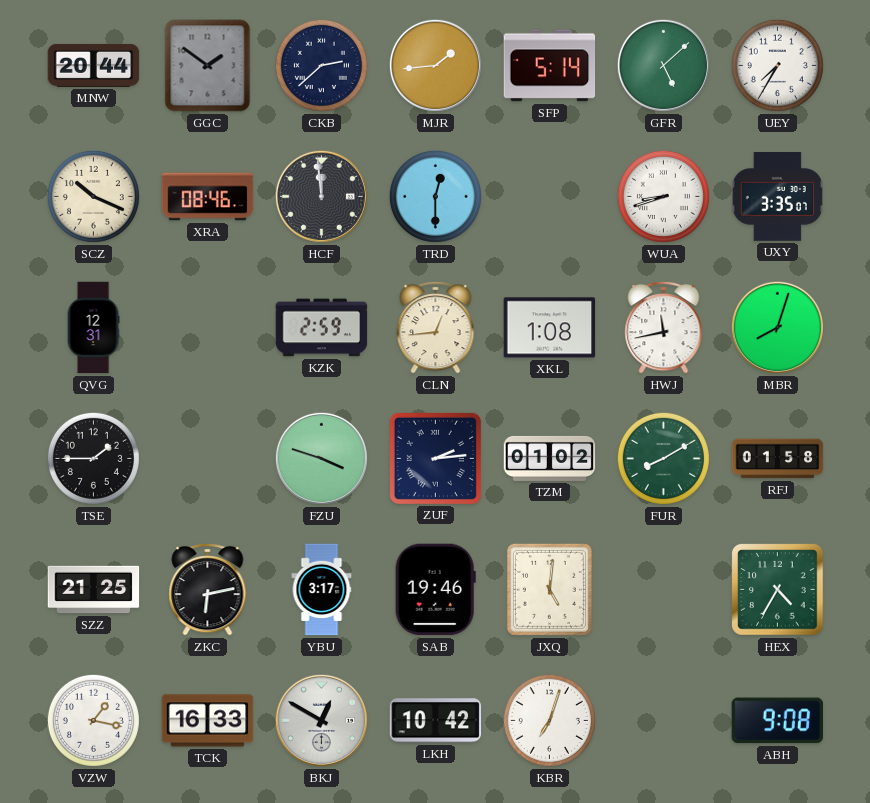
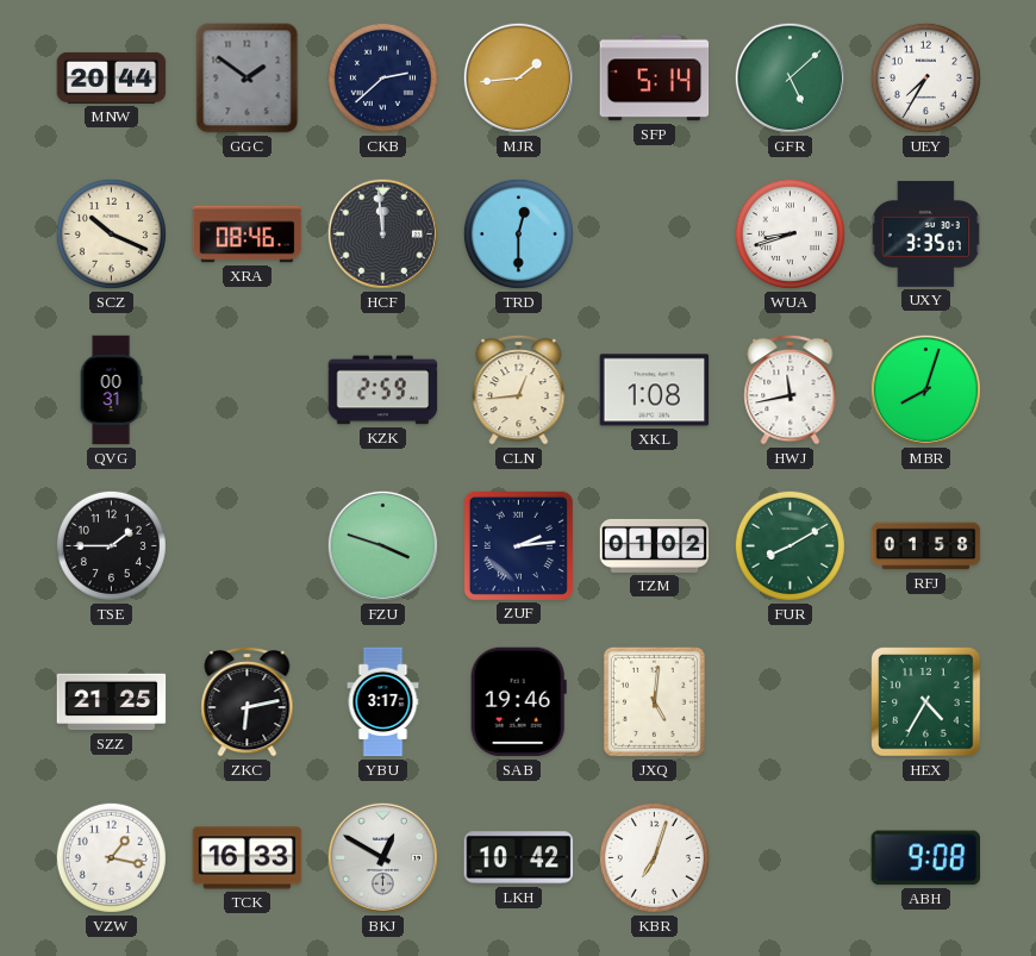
QVG: 12:31 -> 00:31 (111, 390)
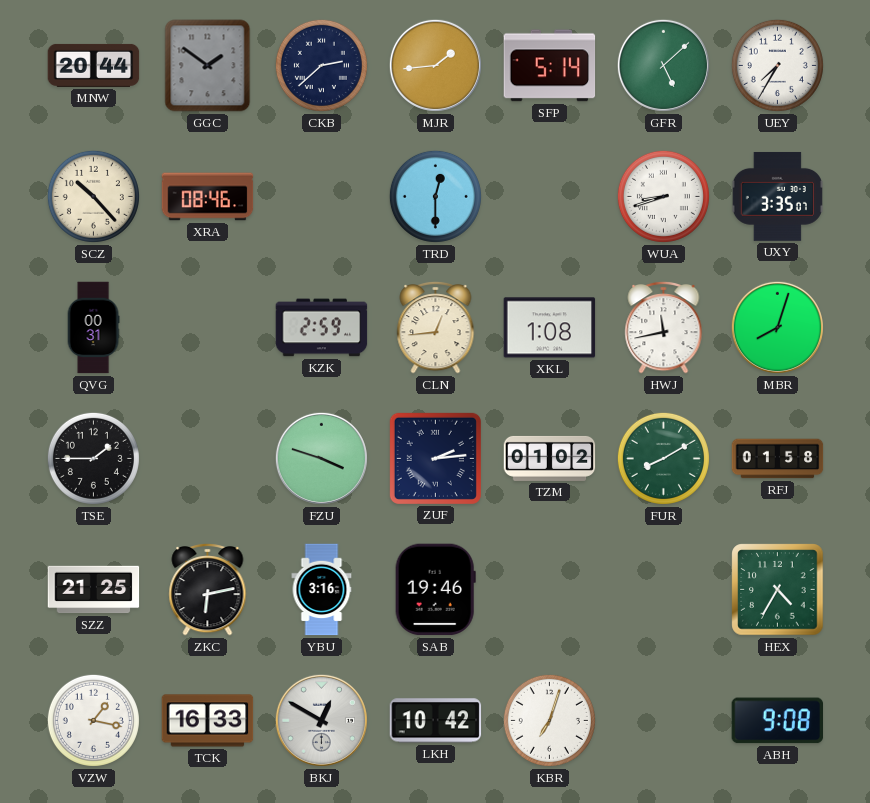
SCZ: 10:19 -> 10:23 (93, 196)
HCF: 11:59 -> none (382, 233)
YBU: 3:17 -> 3:16 (322, 590)
JXQ: 5:01 -> none (654, 701)
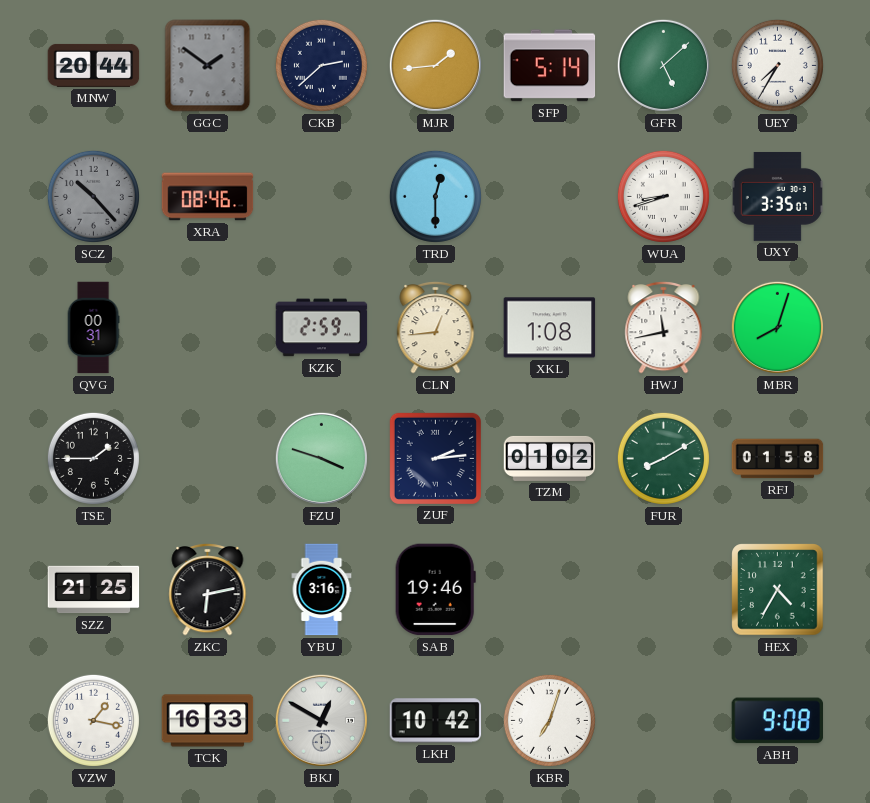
SCZ dial: cream -> grey (93, 196)
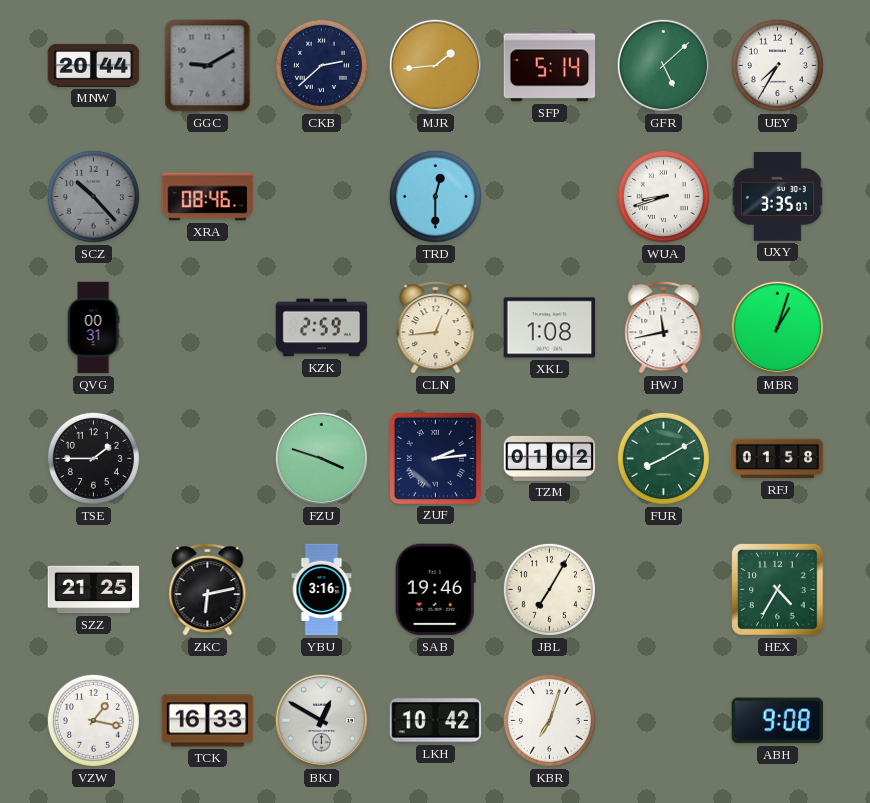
GGC: 1:51 -> 9:10 (208, 66)
MBR: 8:03 -> 1:03 (777, 327)
JBL: none -> 7:05 (549, 589)
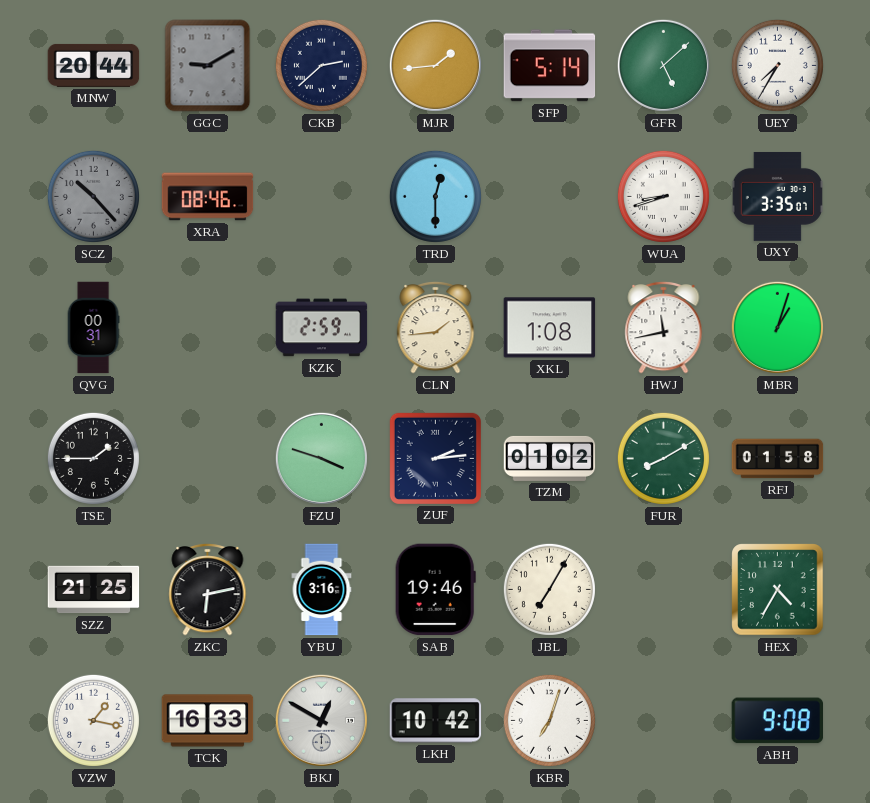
CLN: 12:44 -> 1:44 (436, 327)
